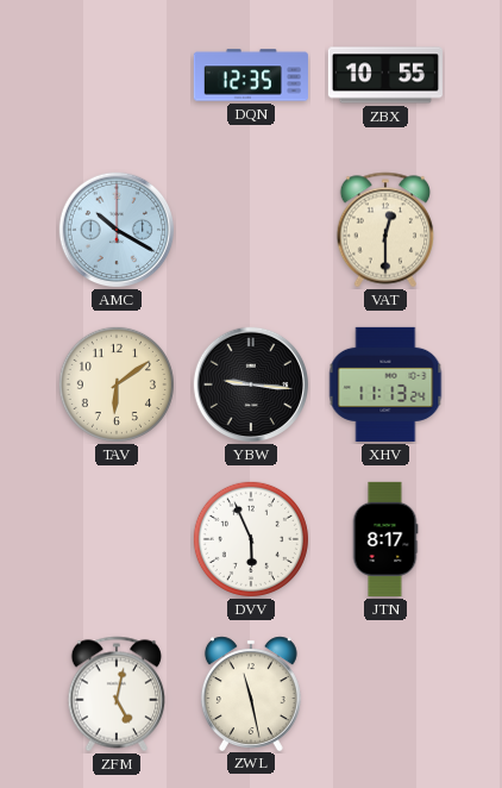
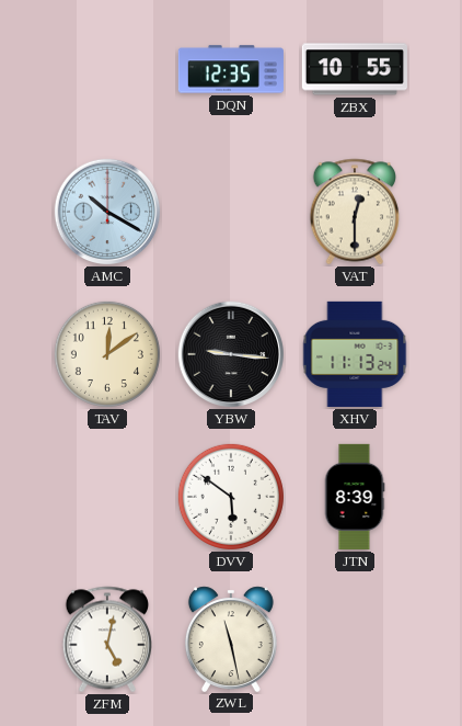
TAV: 6:09 -> 12:09 (107, 354)
DVV: 5:56 -> 5:51 (231, 497)
JTN: 8:17 -> 8:39 (355, 497)
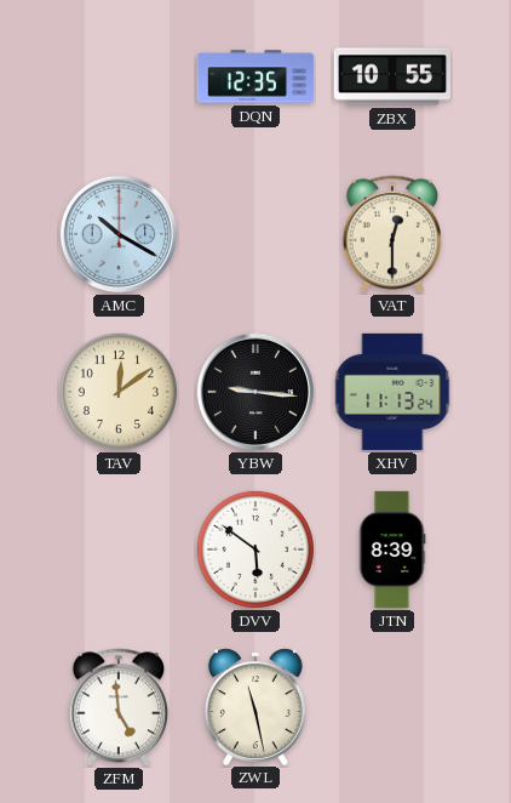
ZFM: 5:02 -> 4:59 (119, 707)
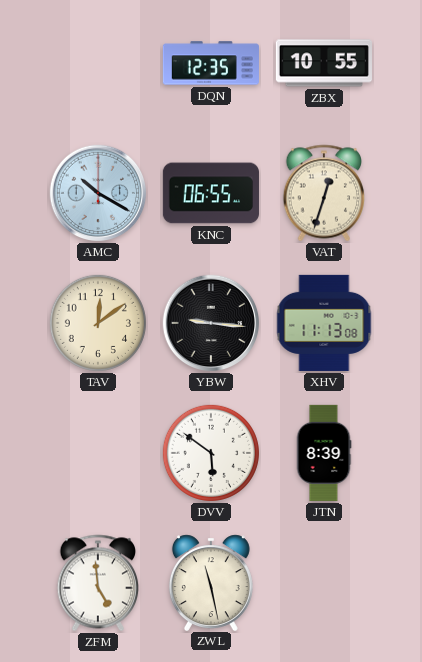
KNC: none -> 06:55 (211, 193)
VAT: 12:30 -> 12:33 (324, 193)
XHV: 11:13:24 -> 11:13:08 (324, 323)
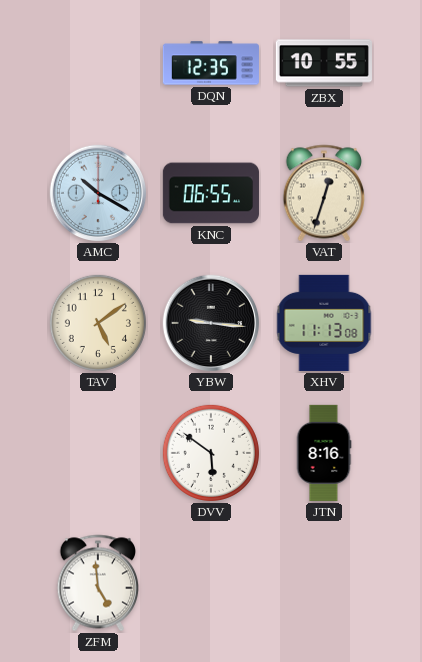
TAV: 12:09 -> 5:09 (98, 323)
JTN: 8:39 -> 8:16 (324, 453)
ZWL: 11:28 -> none (211, 582)
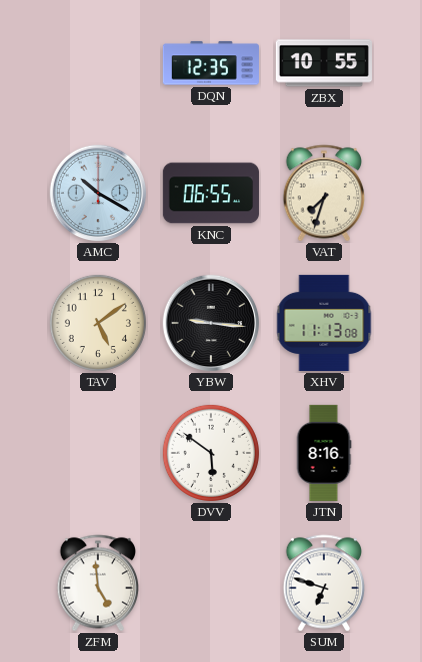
VAT: 12:33 -> 7:33 (324, 193)
SUM: none -> 6:48 (324, 583)
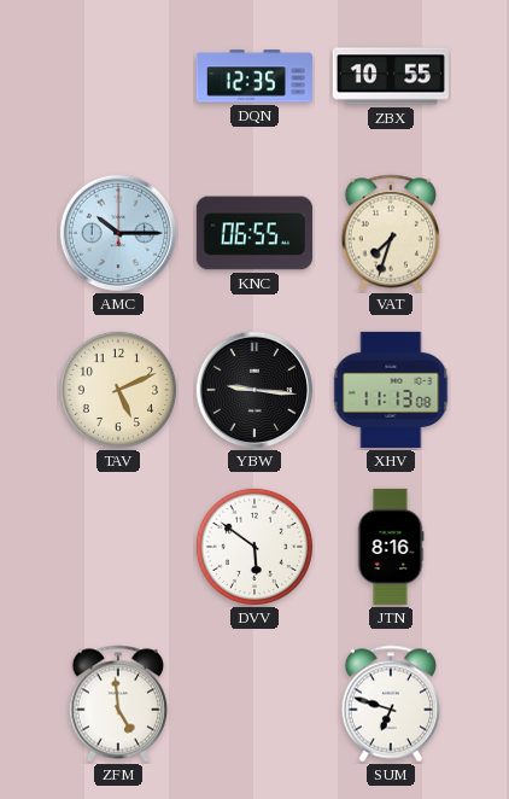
AMC: 10:20 -> 10:15 (118, 233)
TAV: 5:09 -> 5:11 (118, 390)
